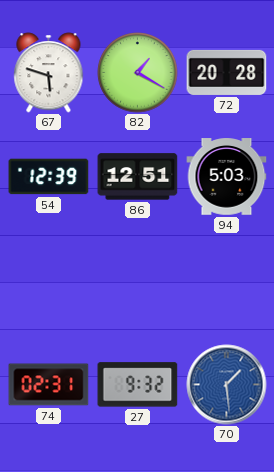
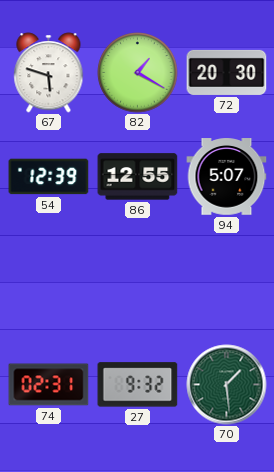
72: 20:28 -> 20:30 (227, 72)
86: 12:51 -> 12:55 (138, 177)
94: 5:03 -> 5:07 (227, 177)
70 dial: blue -> green (227, 385)
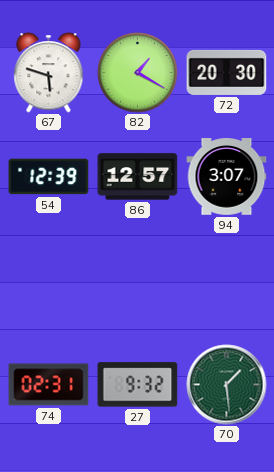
86: 12:55 -> 12:57 (138, 177)
94: 5:07 -> 3:07 (227, 177)
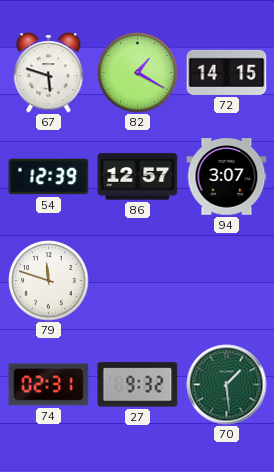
72: 20:30 -> 14:15 (227, 72)
79: none -> 11:48 (49, 281)
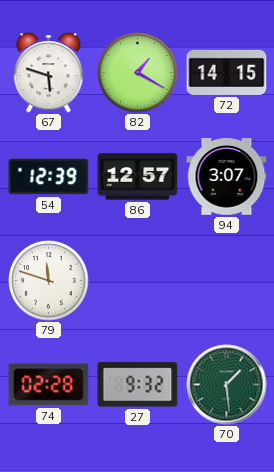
74: 02:31 -> 02:28 (49, 385)
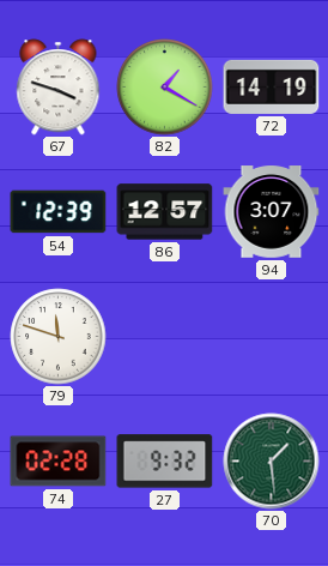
67: 5:48 -> 3:48 (59, 88)
72: 14:15 -> 14:19 (272, 86)
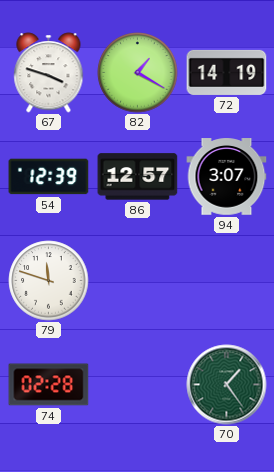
27: 9:32 -> none (165, 462)
70: 1:29 -> 1:24 (227, 385)
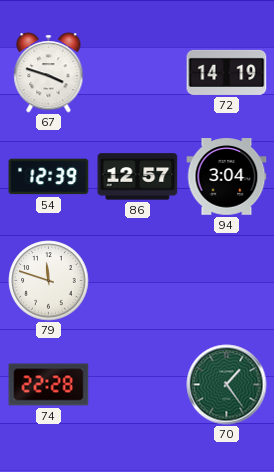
82: 1:20 -> none (138, 73)
94: 3:07 -> 3:04 (227, 177)
74: 02:28 -> 22:28 (49, 385)
